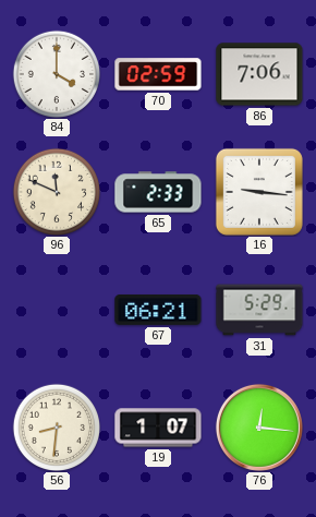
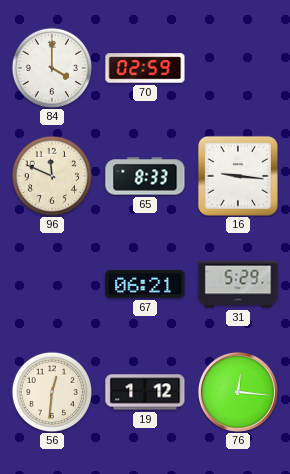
86: 7:06 -> none (259, 74)
65: 2:33 -> 8:33 (145, 176)
56: 8:31 -> 12:31 (51, 391)
19: 1:07 -> 1:12 (145, 392)
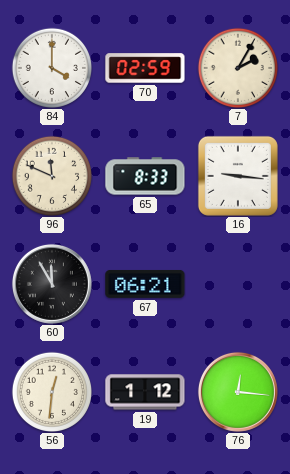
7: none -> 2:05 (237, 67)
60: none -> 11:55 (52, 284)
31: 5:29 -> none (238, 284)
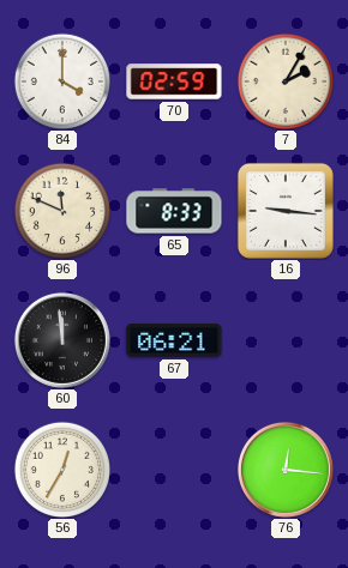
60: 11:55 -> 11:59 (62, 340)
56: 12:31 -> 12:35 (61, 469)
19: 1:12 -> none (145, 392)
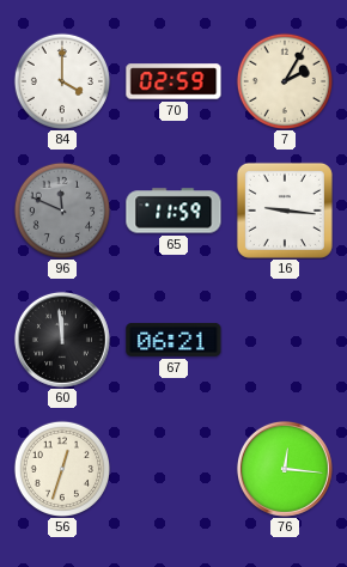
96 dial: cream -> grey (61, 209)
65: 8:33 -> 11:59 (173, 211)
56: 12:35 -> 12:33 (61, 468)
